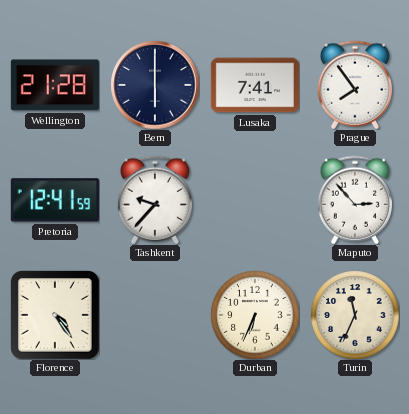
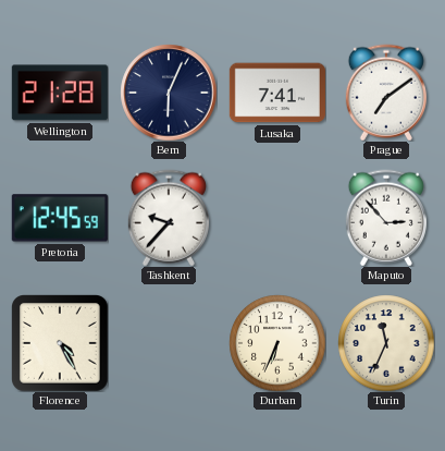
Bern: 6:00 -> 6:04 (169, 93)
Prague: 7:54 -> 7:09 (386, 93)
Pretoria: 12:41 -> 12:45 (60, 218)
Florence: 4:24 -> 4:25 (60, 343)
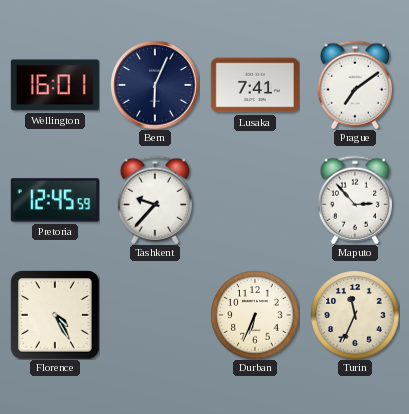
Wellington: 21:28 -> 16:01 (55, 85)
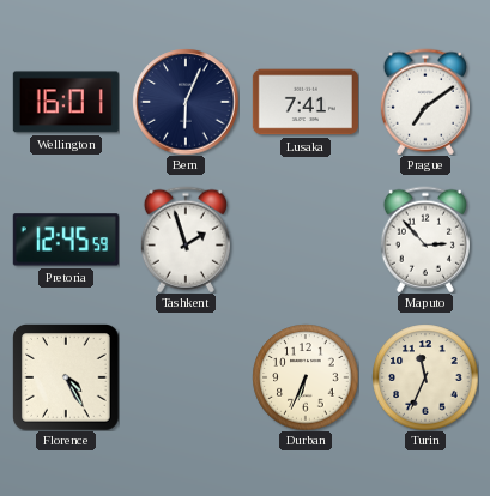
Tashkent: 9:37 -> 1:57 (186, 240)
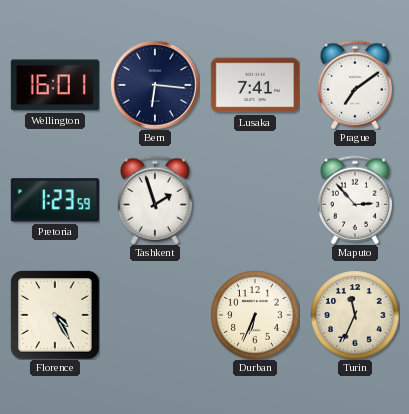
Bern: 6:04 -> 6:16 (155, 85)
Pretoria: 12:45 -> 1:23 (55, 200)
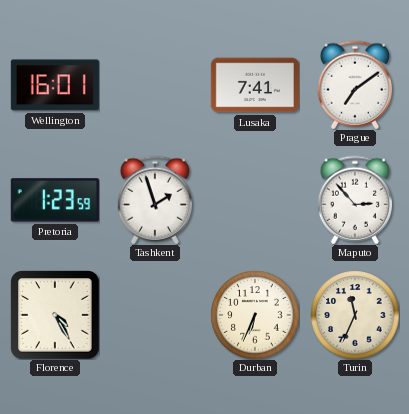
Bern: 6:16 -> none (155, 85)
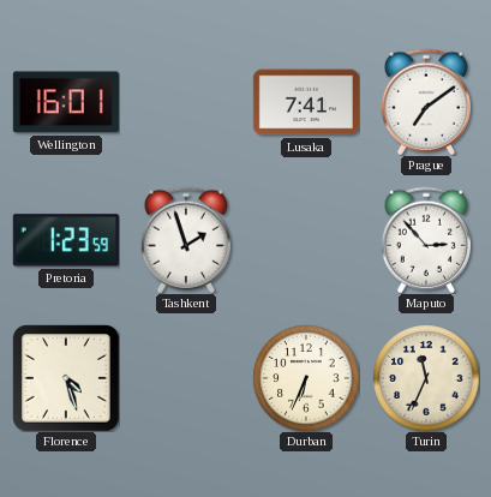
Florence: 4:25 -> 4:27 (66, 378)
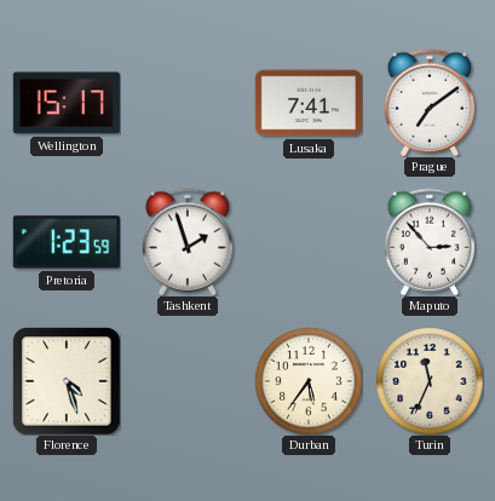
Wellington: 16:01 -> 15:17 (67, 103)
Durban: 6:34 -> 5:36 (309, 381)
